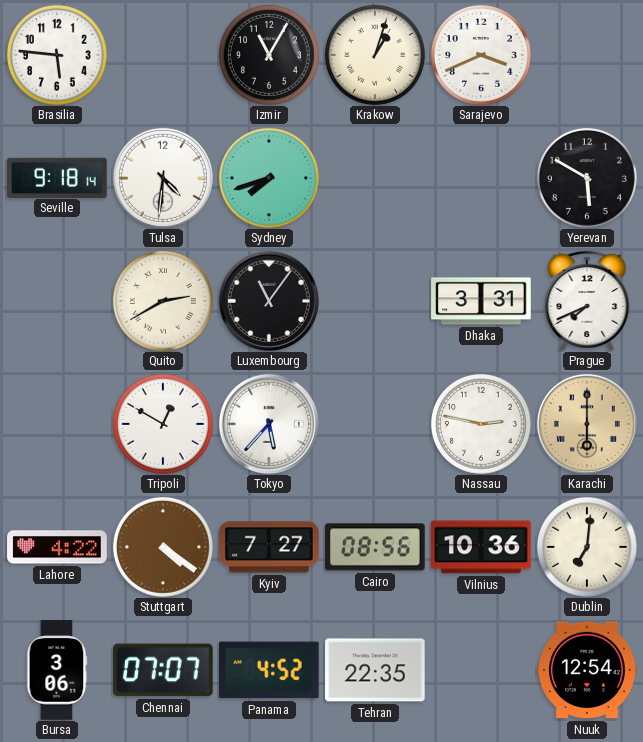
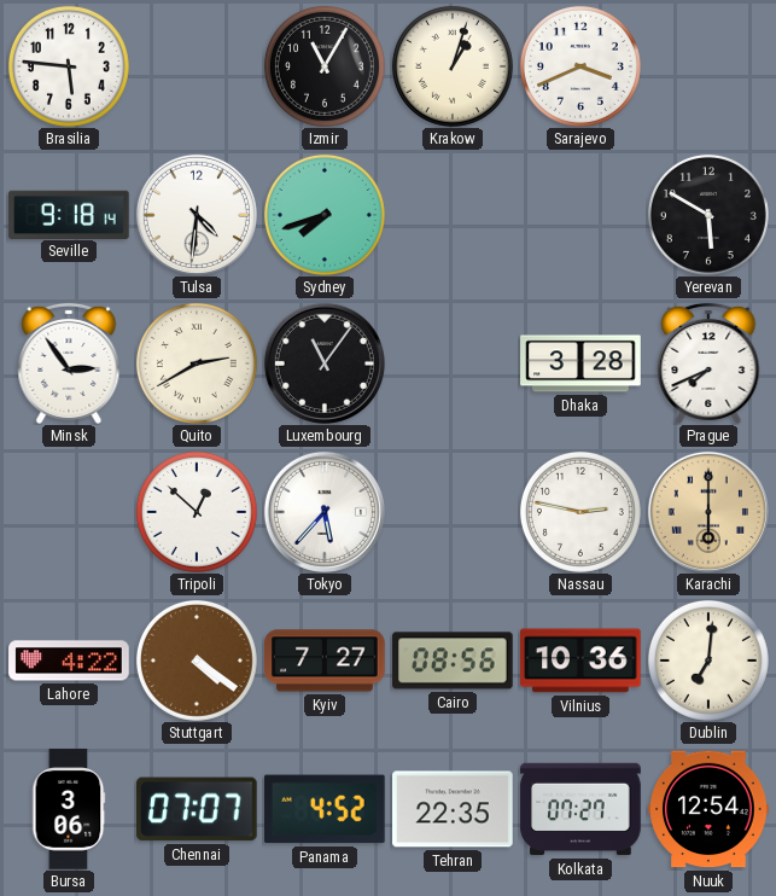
Minsk: none -> 2:54 (69, 363)
Dhaka: 3:31 -> 3:28 (580, 363)
Tripoli: 12:50 -> 12:52 (197, 512)
Kolkata: none -> 07:27 (580, 809)
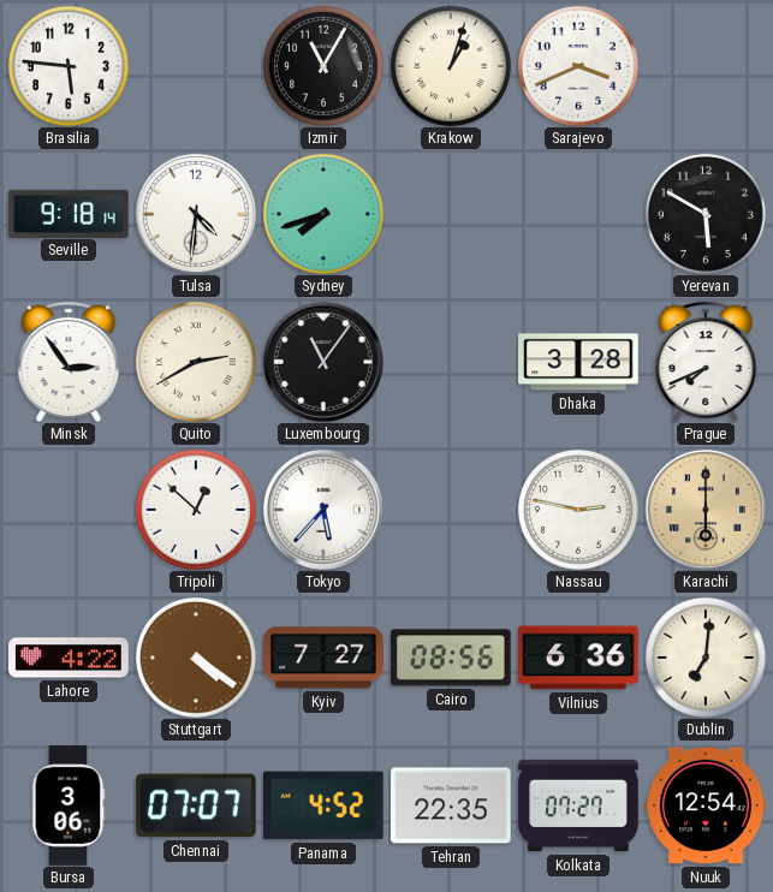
Vilnius: 10:36 -> 6:36 (578, 658)
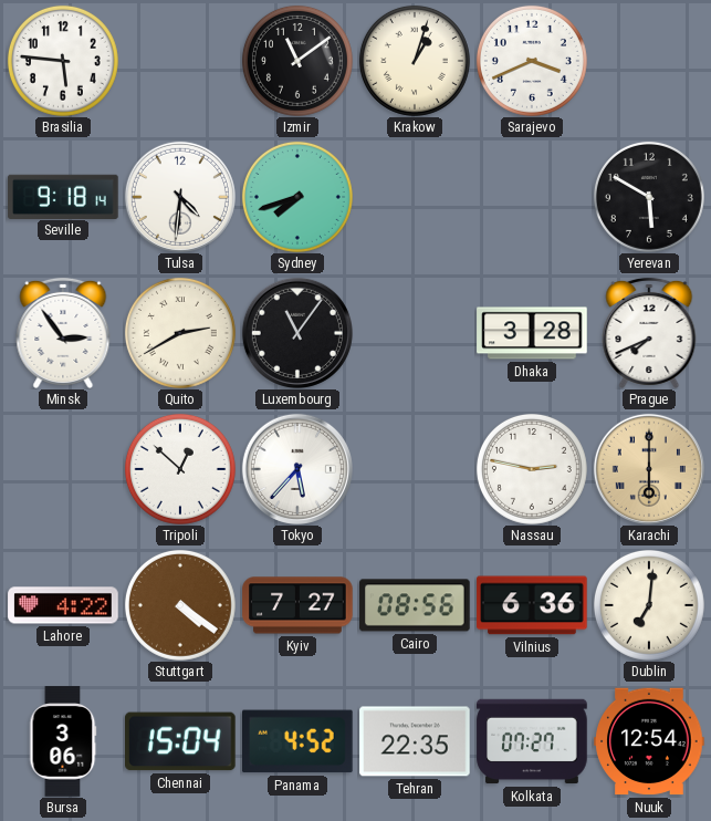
Izmir: 11:05 -> 11:09 (297, 61)
Chennai: 07:07 -> 15:04 (181, 741)
